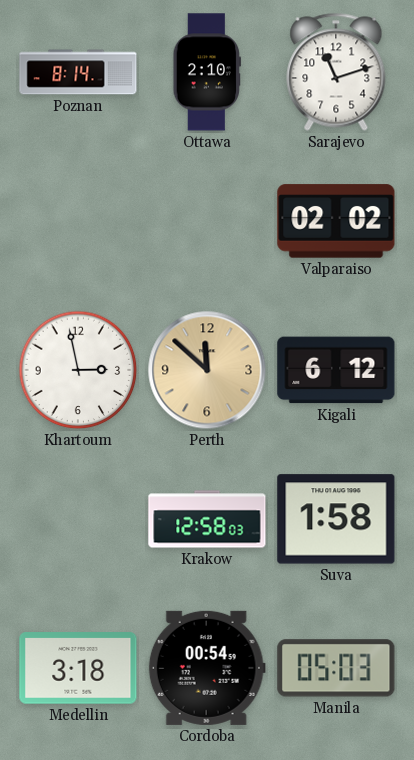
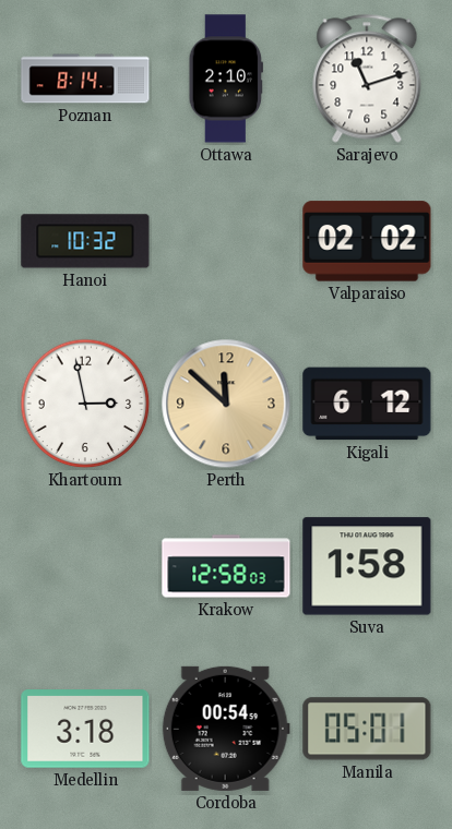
Hanoi: none -> 10:32 (85, 241)
Manila: 05:03 -> 05:01 (367, 729)
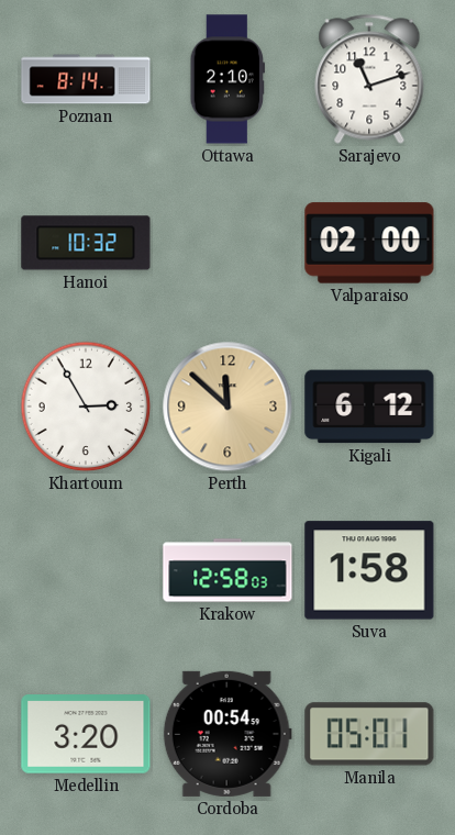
Valparaiso: 02:02 -> 02:00 (369, 243)
Khartoum: 2:58 -> 2:55 (86, 407)
Medellin: 3:18 -> 3:20 (86, 734)
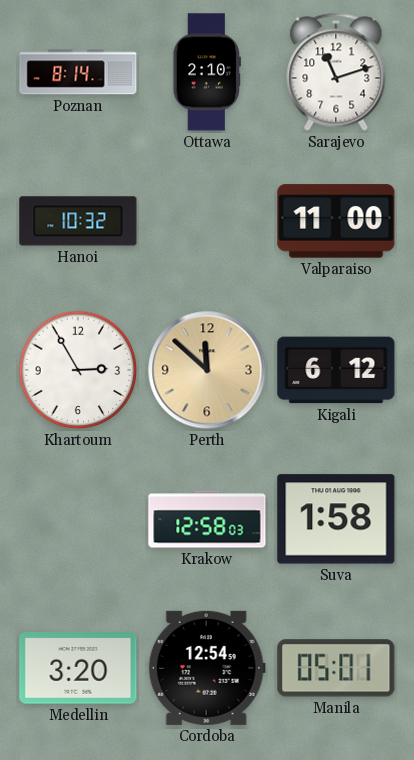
Valparaiso: 02:00 -> 11:00 (336, 221)
Cordoba: 00:54 -> 12:54 (207, 668)
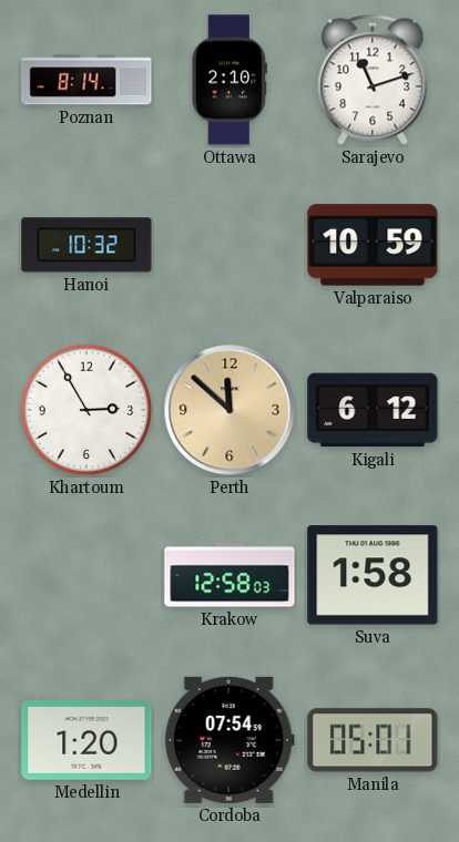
Valparaiso: 11:00 -> 10:59 (373, 245)
Medellin: 3:20 -> 1:20 (86, 740)
Cordoba: 12:54 -> 07:54 (229, 740)
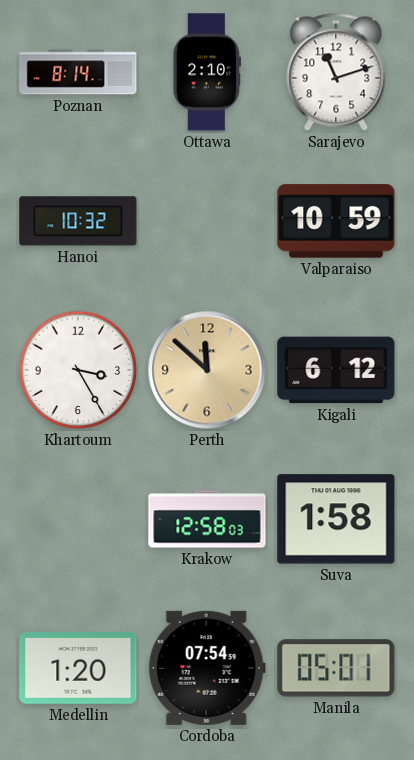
Khartoum: 2:55 -> 3:25 (78, 370)
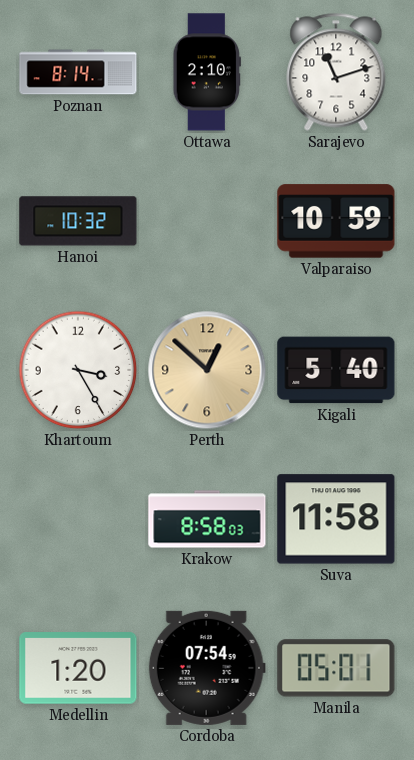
Perth: 11:52 -> 12:52 (207, 370)
Kigali: 6:12 -> 5:40 (336, 370)
Krakow: 12:58 -> 8:58 (207, 519)
Suva: 1:58 -> 11:58 (336, 519)
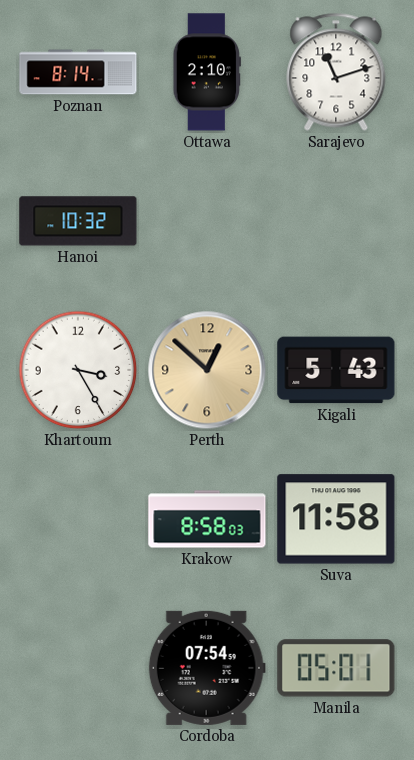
Valparaiso: 10:59 -> none (336, 221)
Kigali: 5:40 -> 5:43 (336, 370)
Medellin: 1:20 -> none (78, 668)
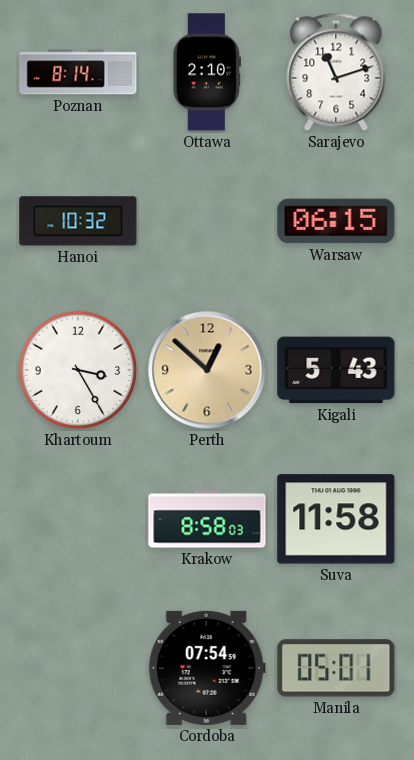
Warsaw: none -> 06:15 (336, 221)
